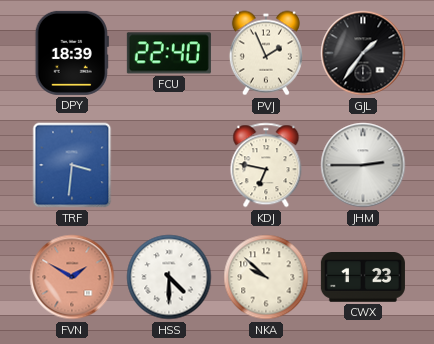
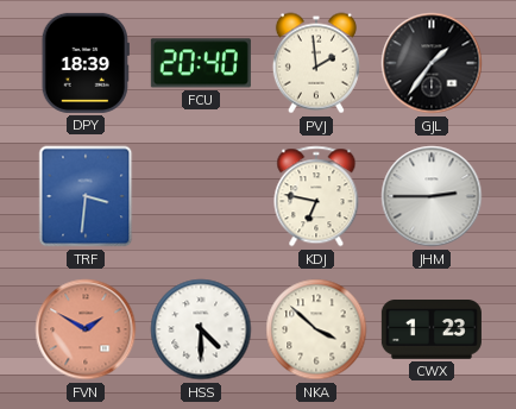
FCU: 22:40 -> 20:40 (201, 63)
PVJ: 1:56 -> 1:59 (316, 63)
NKA: 9:52 -> 3:52 (316, 329)
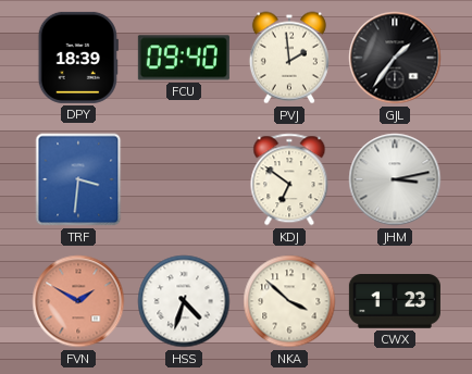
FCU: 20:40 -> 09:40 (184, 58)
KDJ: 6:47 -> 6:51 (289, 179)
JHM: 2:45 -> 3:13 (395, 179)
HSS: 4:30 -> 4:33 (184, 301)
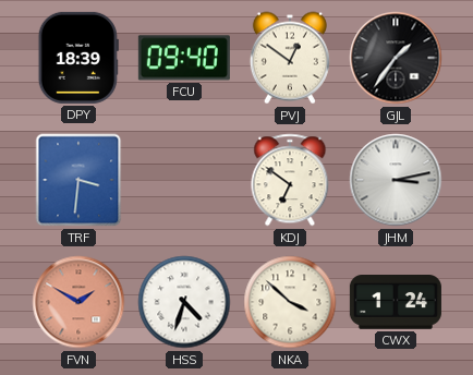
PVJ: 1:59 -> 12:51 (290, 58)
CWX: 1:23 -> 1:24 (396, 303)
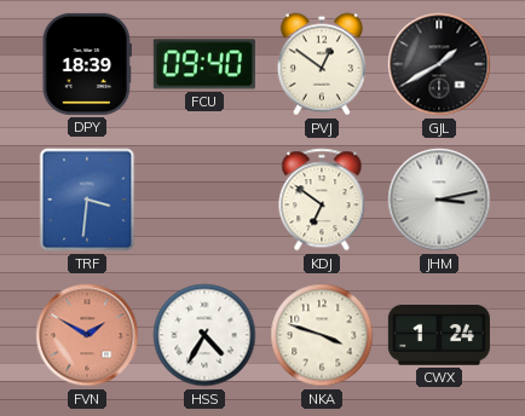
GJL: 1:36 -> 1:40 (439, 64)
HSS: 4:33 -> 4:35 (204, 335)
NKA: 3:52 -> 3:48 (322, 335)
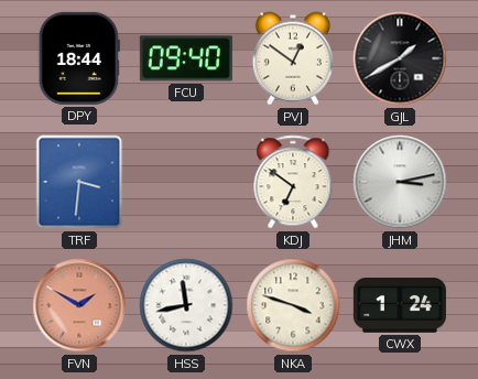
DPY: 18:39 -> 18:44 (79, 58)
HSS: 4:35 -> 11:43 (186, 305)
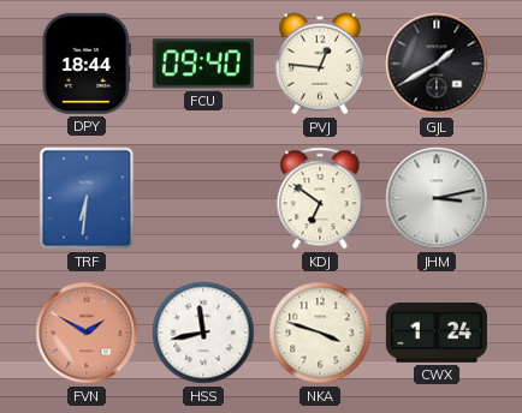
PVJ: 12:51 -> 12:46 (320, 64)
TRF: 3:31 -> 6:31 (87, 198)
